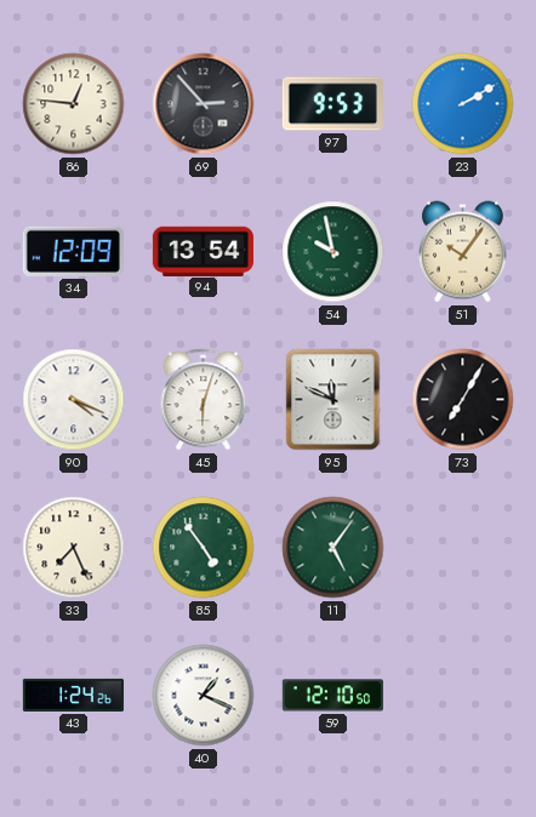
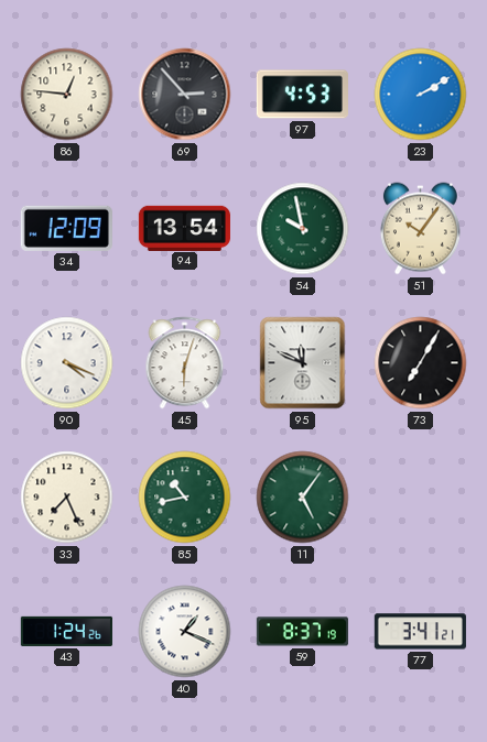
97: 9:53 -> 4:53 (302, 95)
85: 4:54 -> 10:43 (185, 498)
59: 12:10 -> 8:37 (302, 632)
77: none -> 3:41 (420, 632)
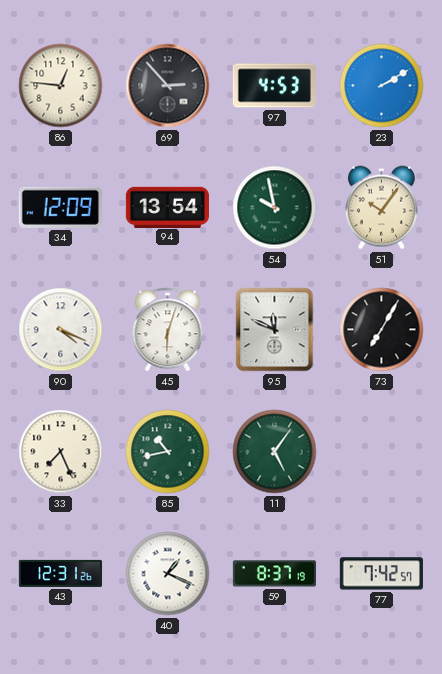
43: 1:24 -> 12:31 (60, 573)
77: 3:41 -> 7:42 (381, 574)
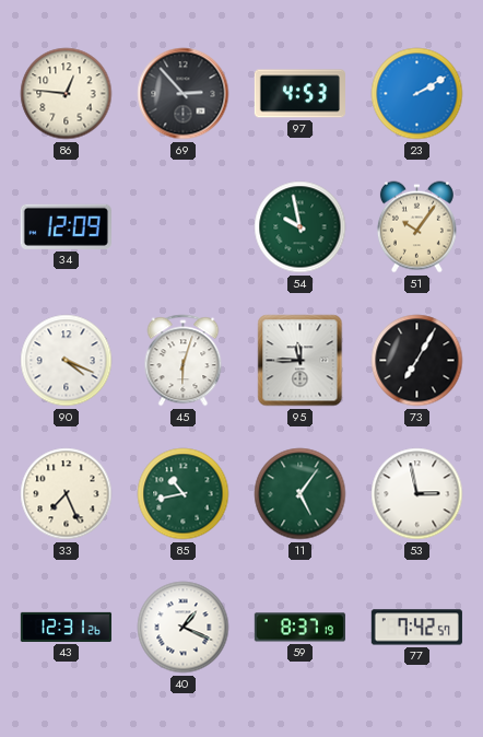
94: 13:54 -> none (167, 207)
95: 11:49 -> 11:45 (301, 361)
53: none -> 2:58 (417, 494)
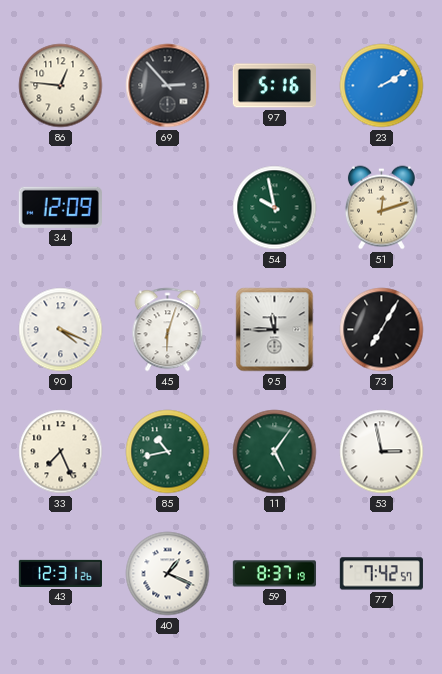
97: 4:53 -> 5:16 (274, 86)
51: 10:06 -> 12:12 (381, 208)
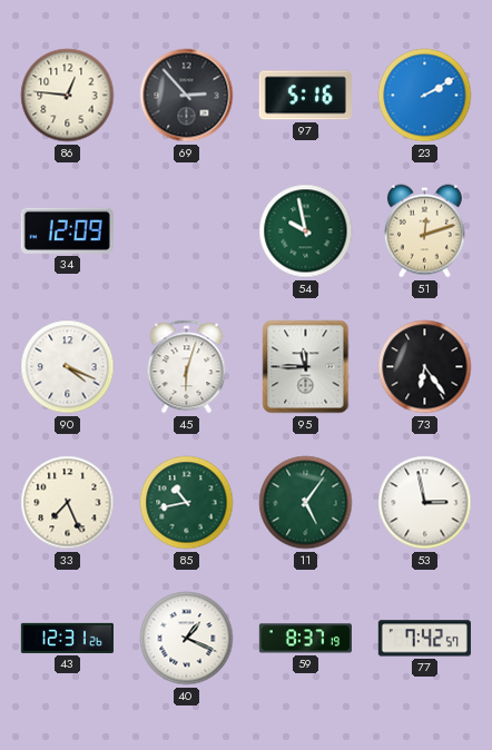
73: 7:05 -> 6:24 (425, 367)
